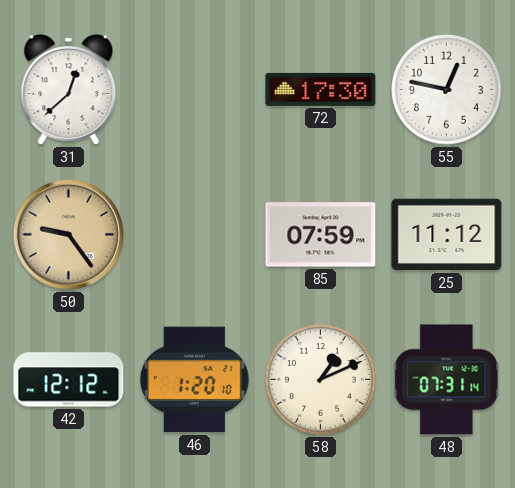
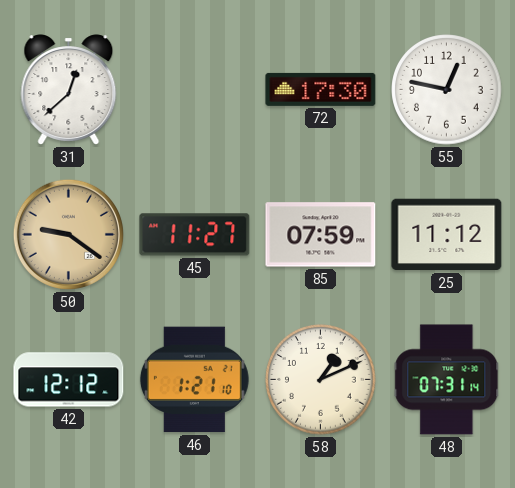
50: 9:24 -> 9:21 (68, 234)
45: none -> 11:27 (195, 235)
46: 1:20 -> 1:21 (194, 380)
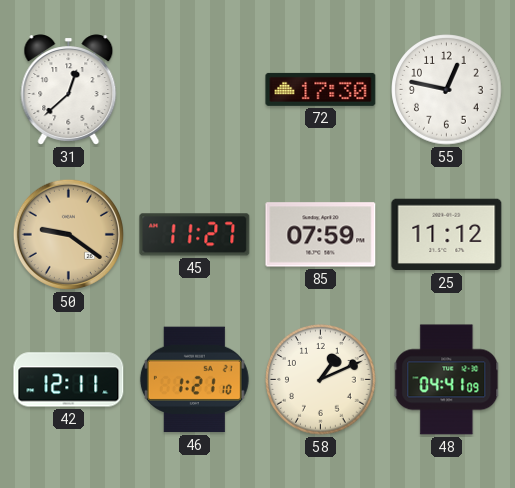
42: 12:12 -> 12:11 (69, 380)
48: 07:31 -> 04:41 (447, 380)
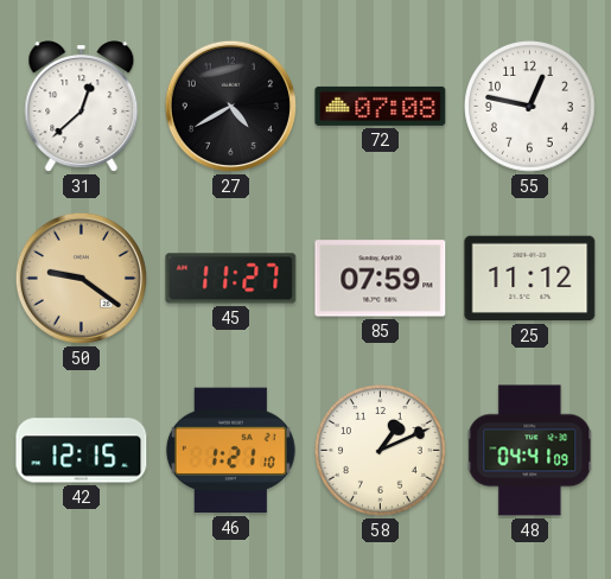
27: none -> 4:40 (230, 106)
72: 17:30 -> 07:08 (381, 106)
42: 12:11 -> 12:15 (82, 451)
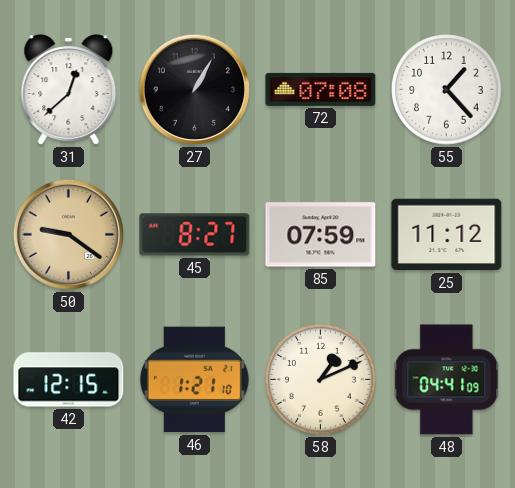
27: 4:40 -> 1:05 (194, 89)
55: 12:47 -> 1:23 (447, 90)
45: 11:27 -> 8:27 (195, 235)
